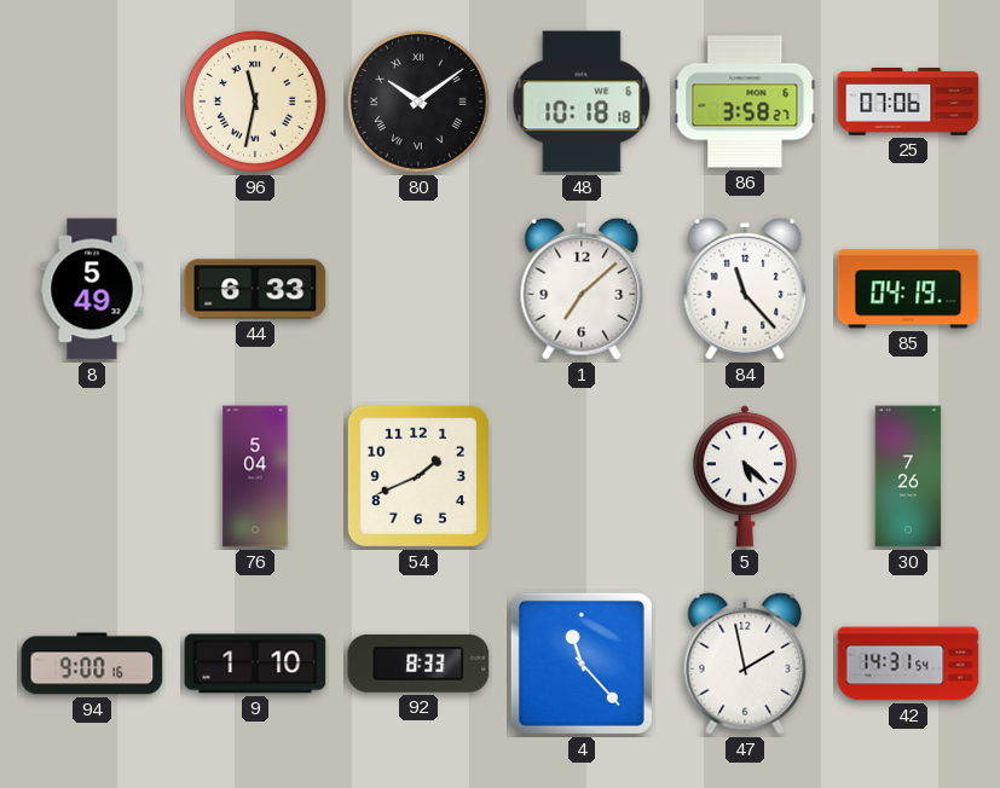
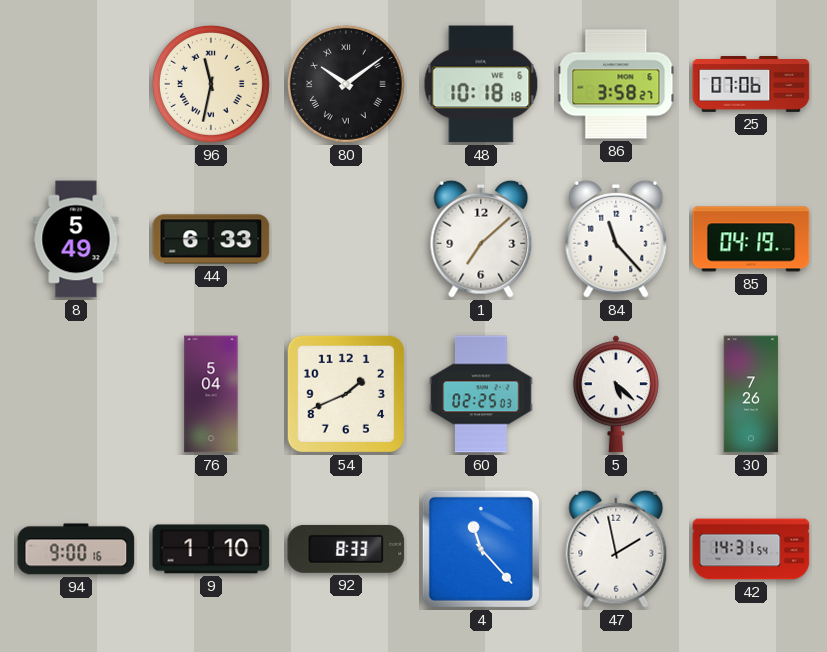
60: none -> 02:25 (481, 394)
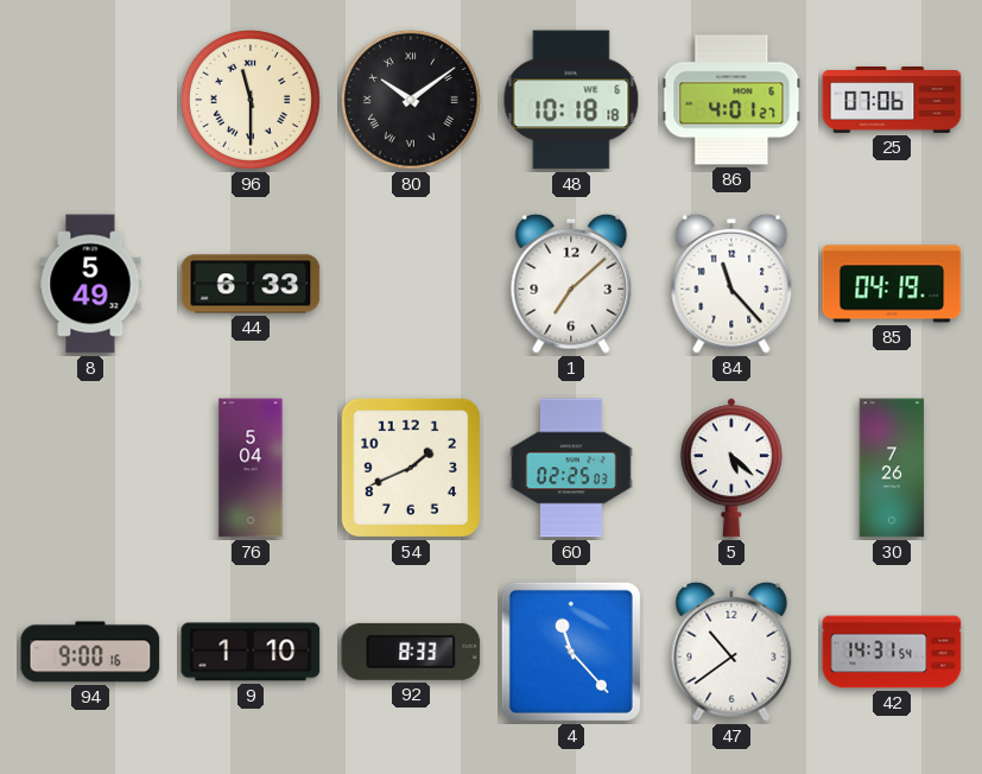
96: 11:32 -> 11:30 (251, 100)
86: 3:58 -> 4:01 (731, 100)
47: 1:58 -> 10:39 (731, 652)
